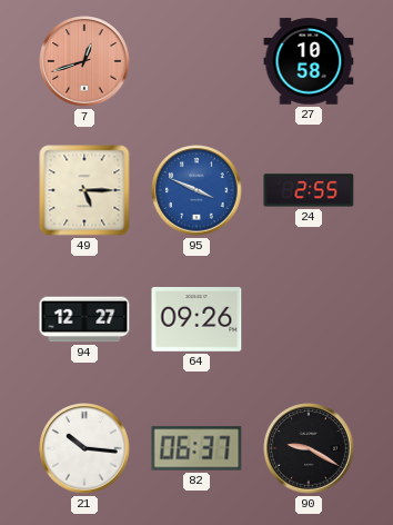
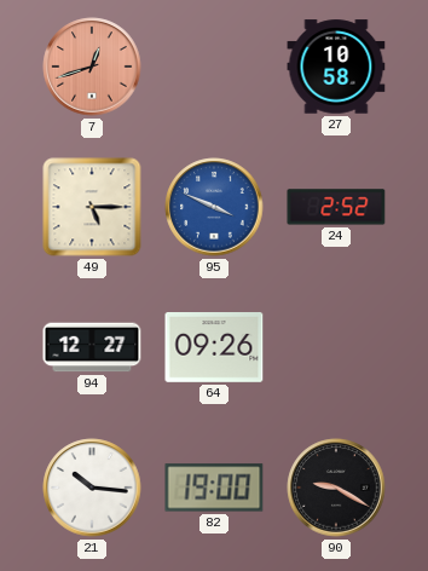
24: 2:55 -> 2:52 (336, 207)
82: 06:37 -> 19:00 (214, 488)
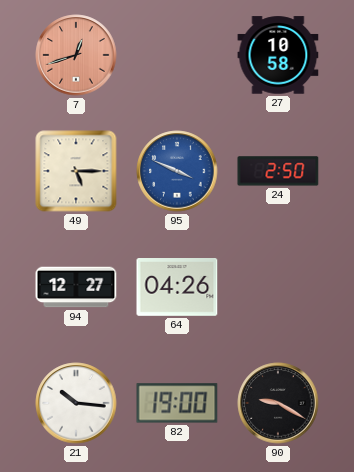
24: 2:52 -> 2:50 (278, 171)
64: 09:26 -> 04:26 (177, 288)
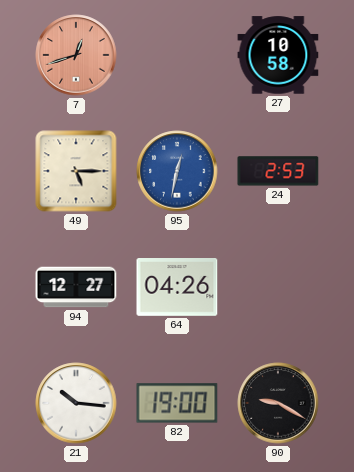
95: 3:49 -> 12:32 (177, 171)
24: 2:50 -> 2:53 (278, 171)
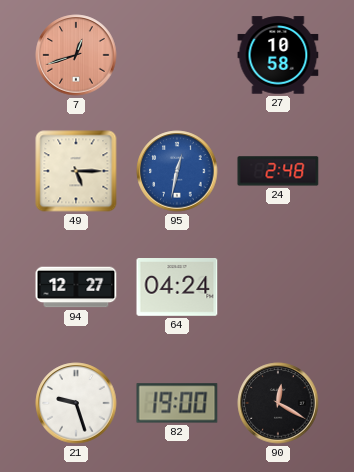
24: 2:53 -> 2:48 (278, 171)
64: 04:26 -> 04:24 (177, 288)
21: 10:16 -> 9:27 (76, 403)
90: 9:20 -> 12:20 (278, 403)
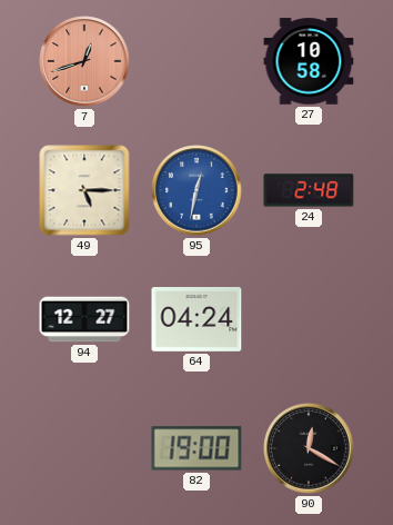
21: 9:27 -> none (76, 403)
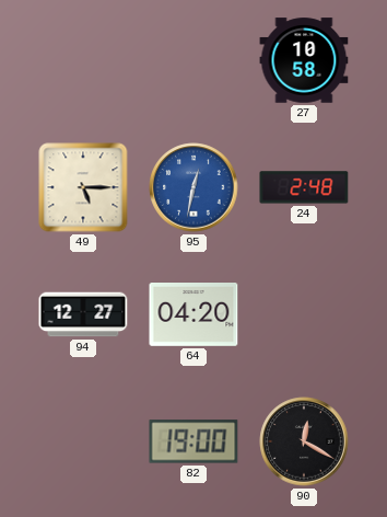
7: 12:42 -> none (84, 61)
64: 04:24 -> 04:20 (193, 315)
